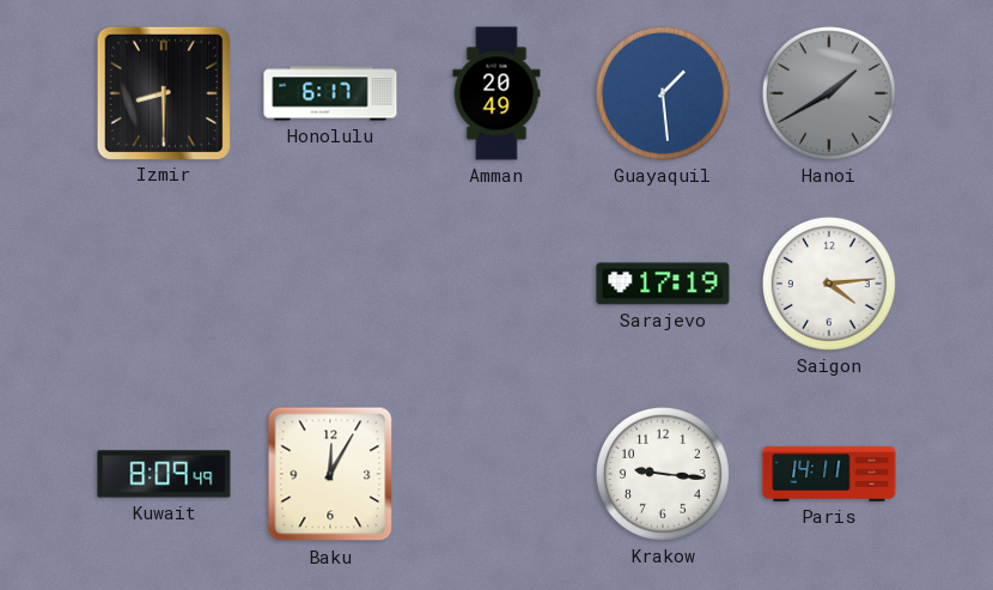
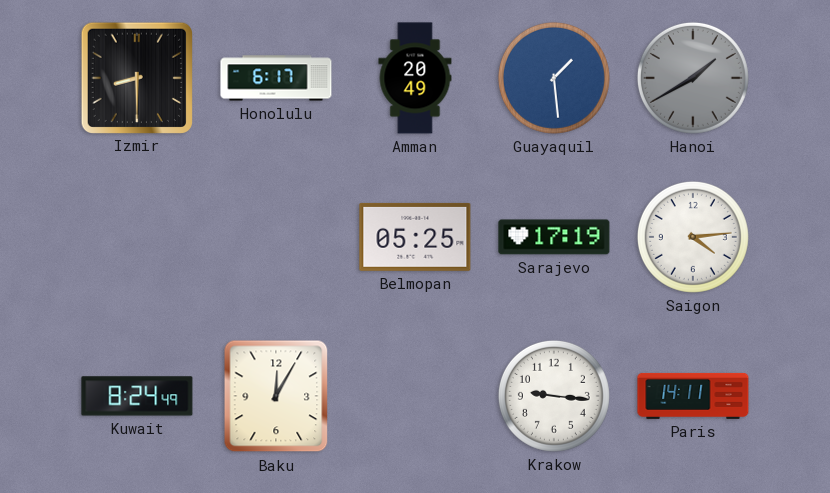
Belmopan: none -> 05:25 (415, 237)
Kuwait: 8:09 -> 8:24 (137, 396)
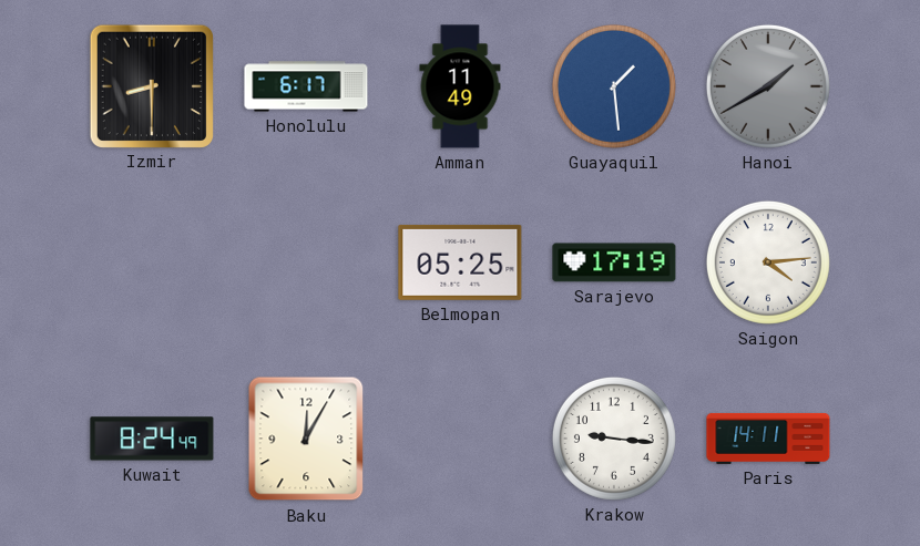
Amman: 20:49 -> 11:49 (460, 86)
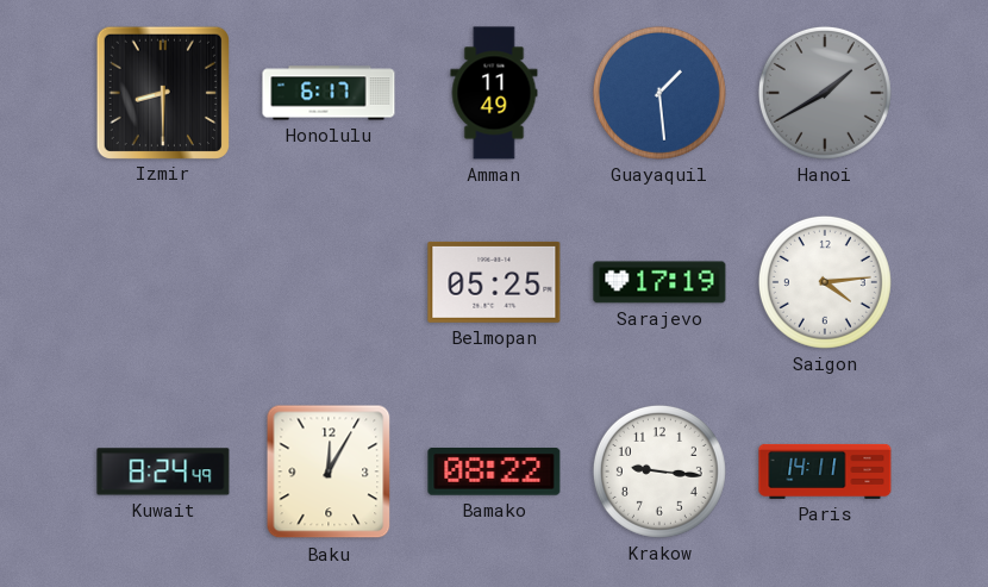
Bamako: none -> 08:22 (494, 472)
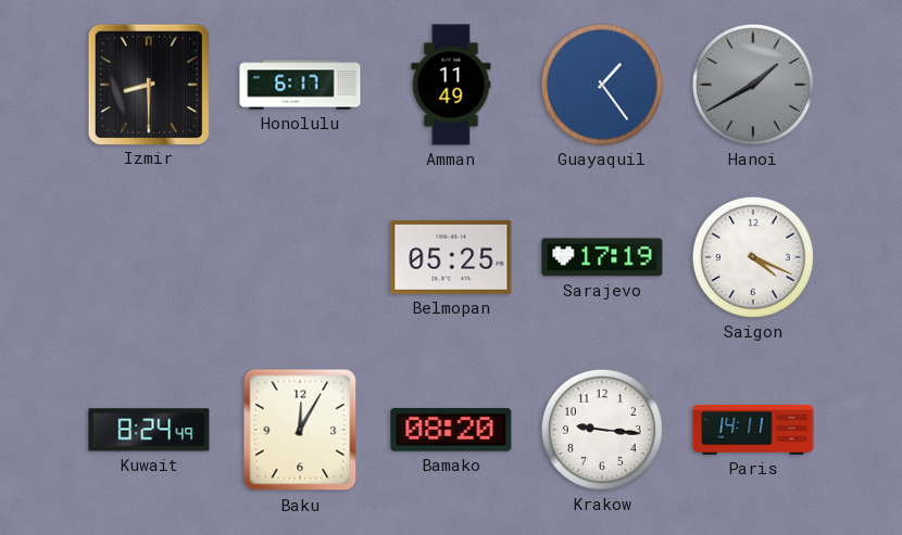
Guayaquil: 1:29 -> 1:24 (602, 85)
Saigon: 4:14 -> 4:19 (753, 257)
Bamako: 08:22 -> 08:20 (451, 430)
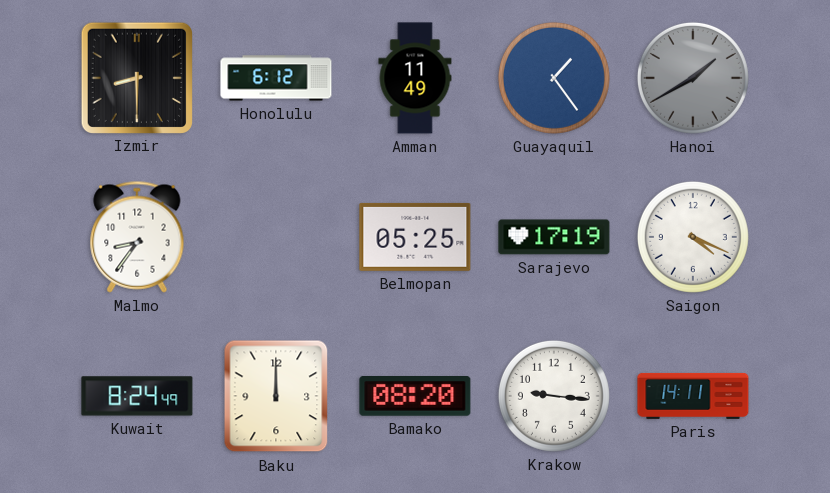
Honolulu: 6:17 -> 6:12 (276, 78)
Malmo: none -> 8:36 (137, 237)
Baku: 12:05 -> 12:00 (276, 396)
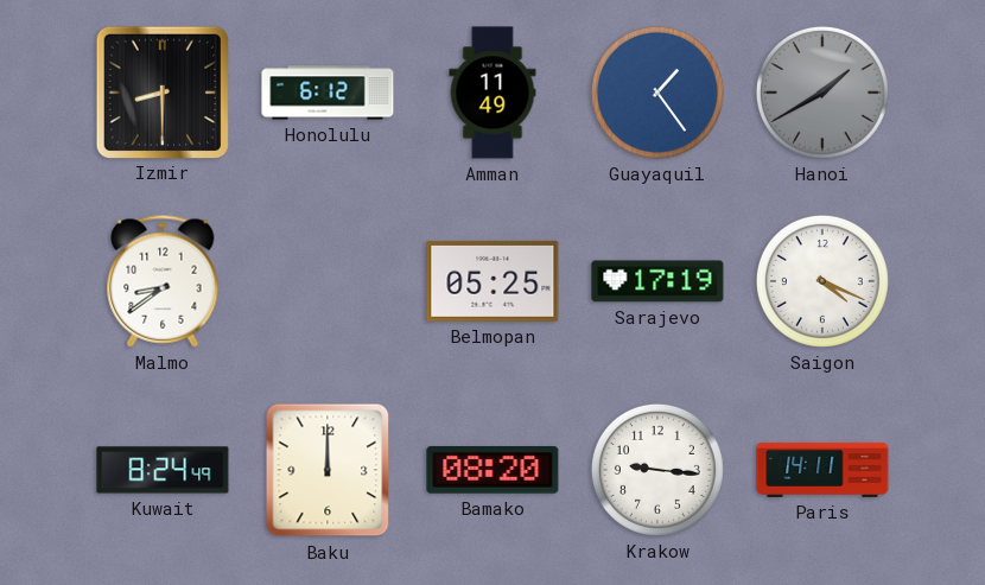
Malmo: 8:36 -> 8:39 (163, 281)
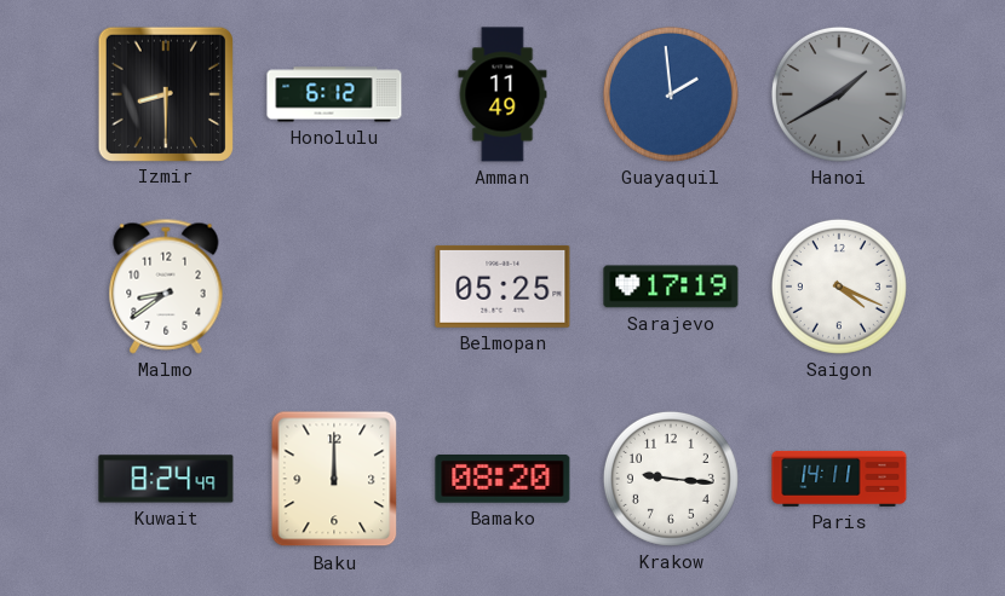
Guayaquil: 1:24 -> 1:59 (671, 94)
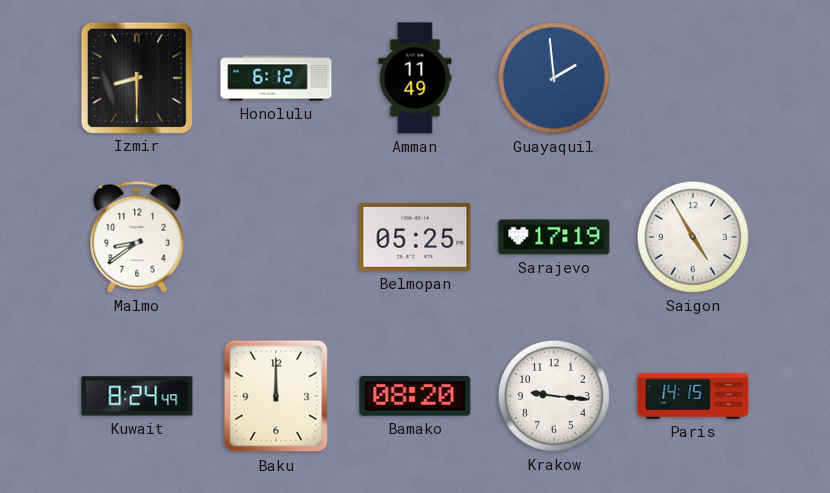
Hanoi: 1:40 -> none (839, 94)
Saigon: 4:19 -> 4:55 (693, 237)
Paris: 14:11 -> 14:15 (693, 396)
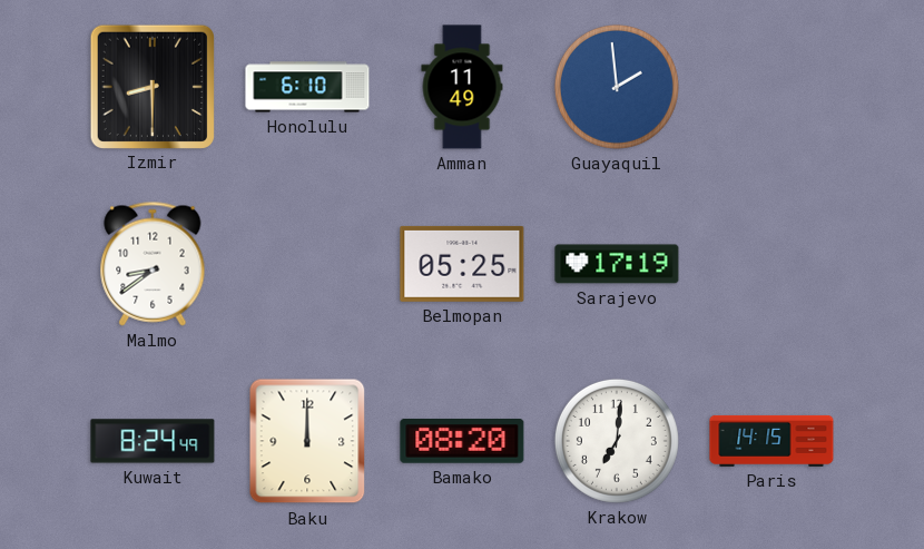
Honolulu: 6:12 -> 6:10 (307, 87)
Saigon: 4:55 -> none (693, 237)
Krakow: 9:16 -> 7:01 (617, 441)
